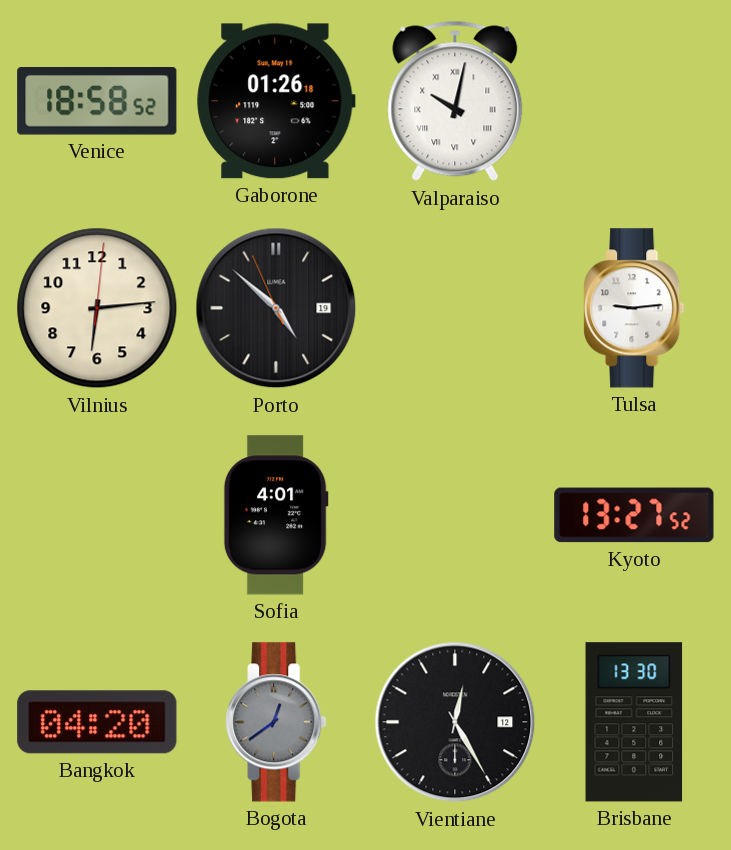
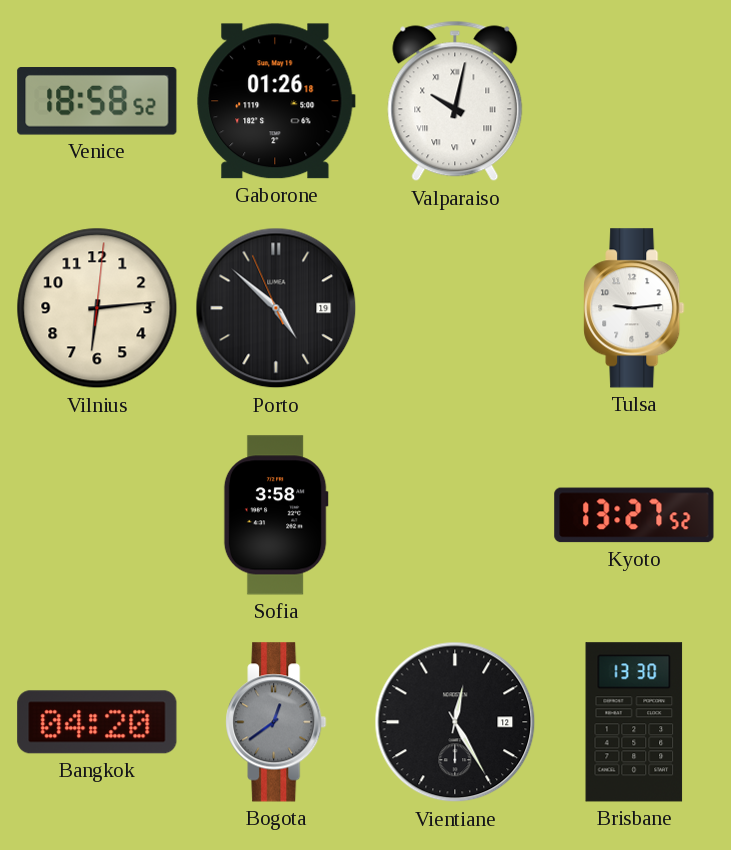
Sofia: 4:01 -> 3:58 (276, 515)
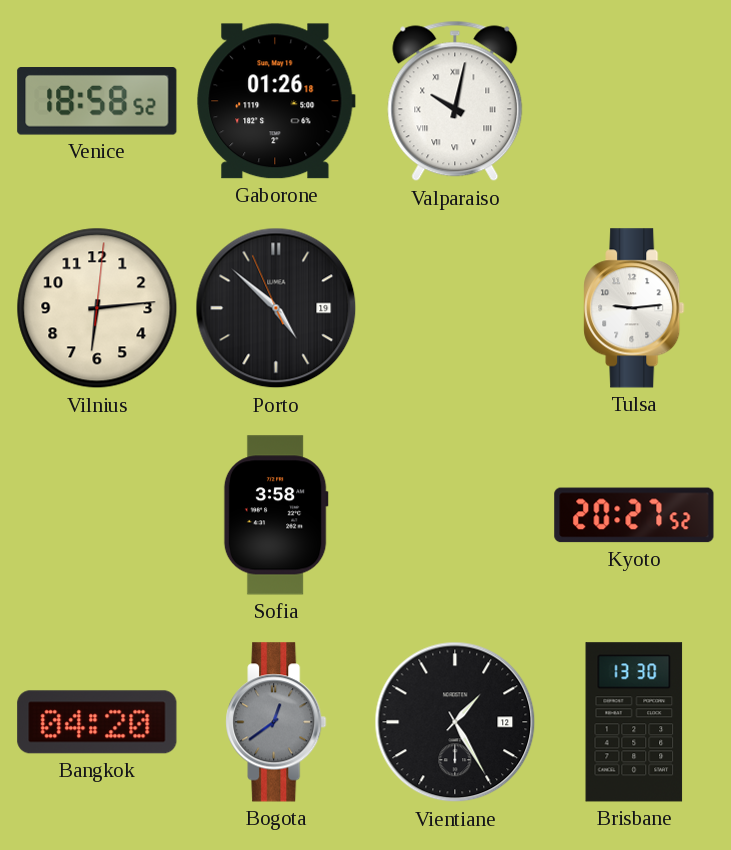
Kyoto: 13:27 -> 20:27 (634, 515)
Vientiane: 12:25 -> 1:25 (455, 722)
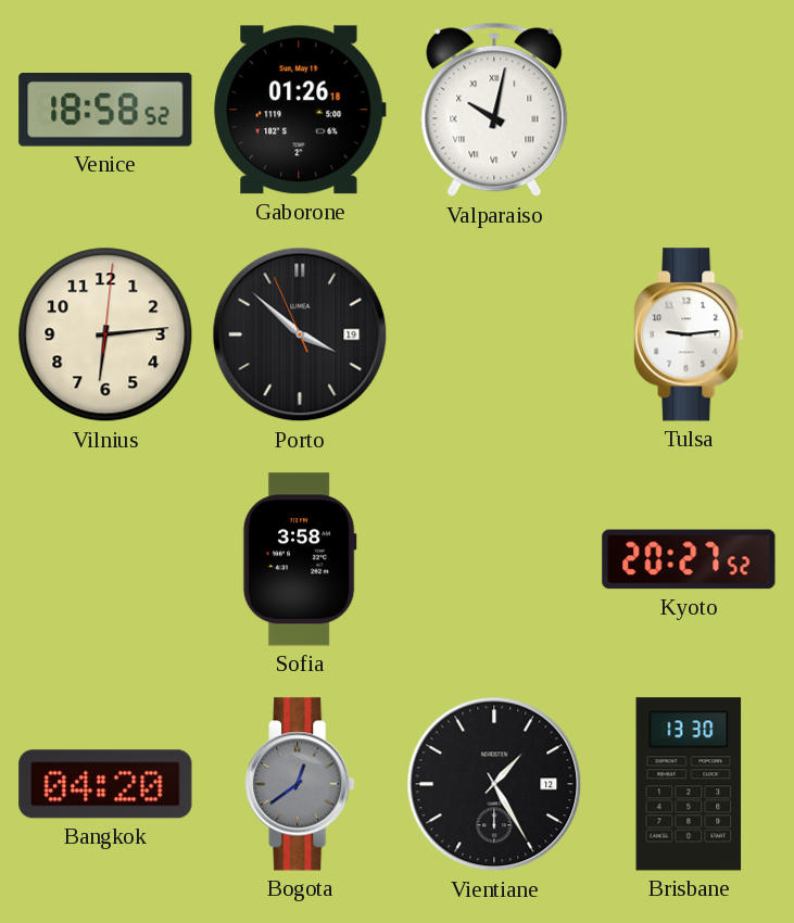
Porto: 4:51 -> 3:51 (300, 334)
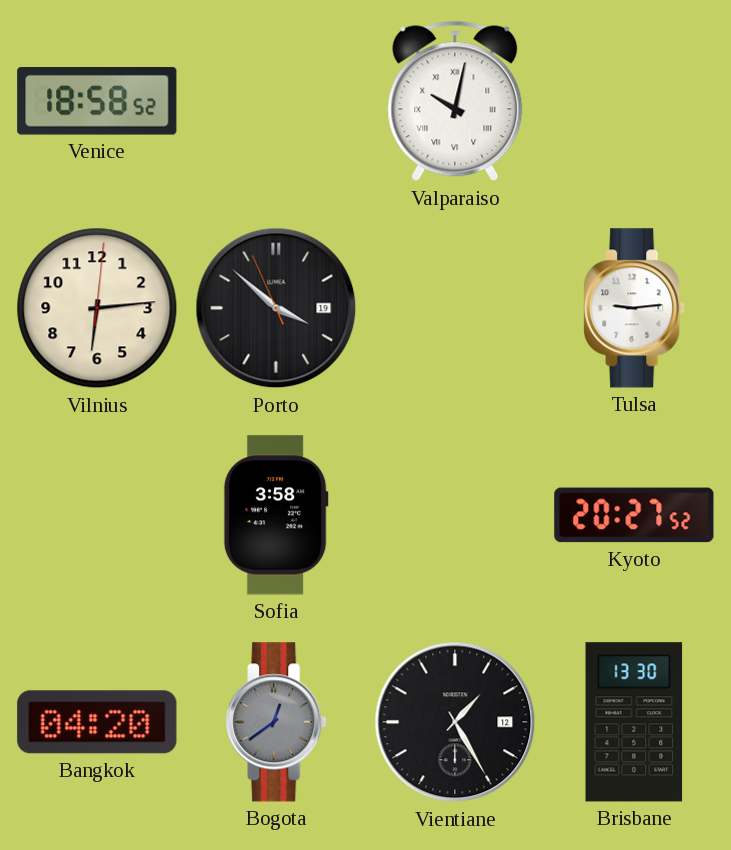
Gaborone: 01:26 -> none (300, 110)
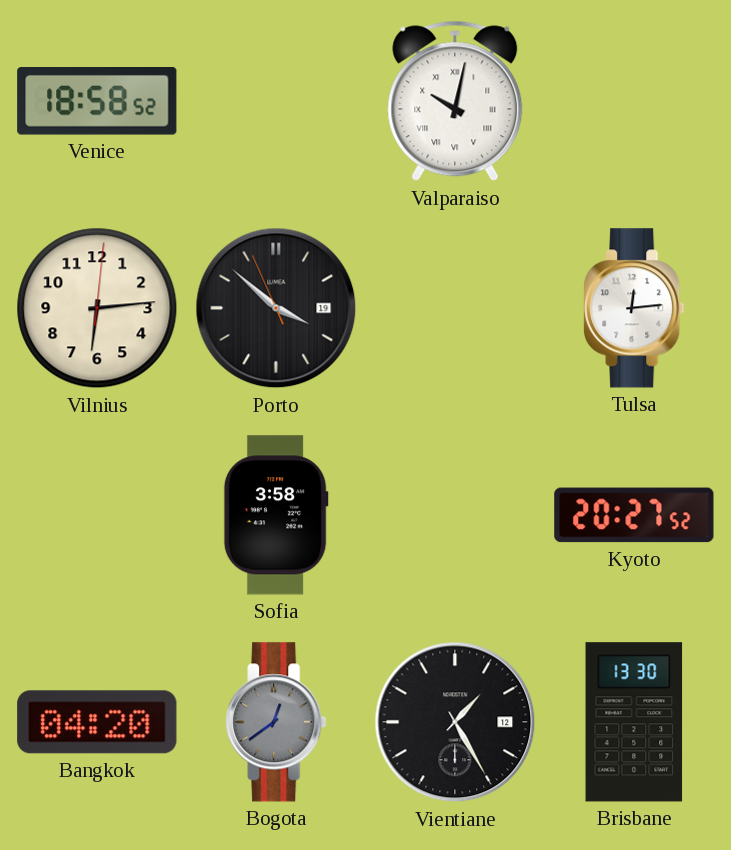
Tulsa: 9:14 -> 12:14 (634, 308)
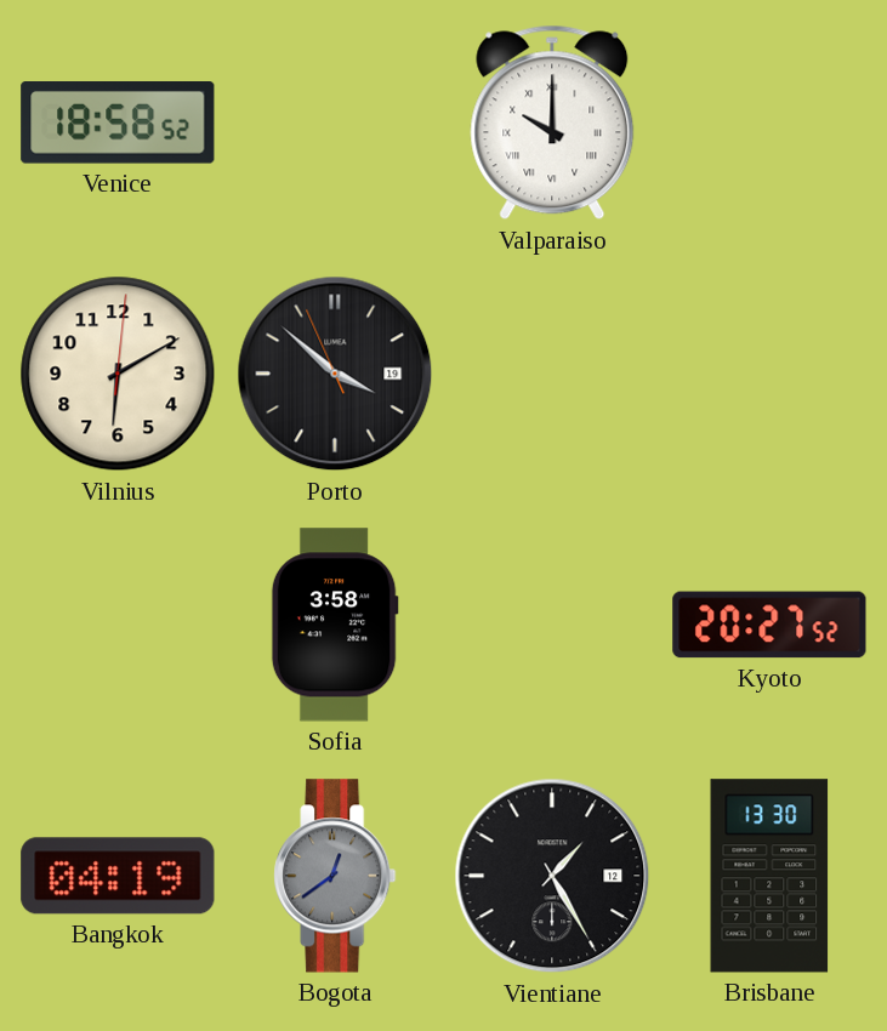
Valparaiso: 10:02 -> 10:00 (552, 123)
Vilnius: 6:14 -> 6:10 (118, 374)
Tulsa: 12:14 -> none (634, 308)
Bangkok: 04:20 -> 04:19 (118, 876)
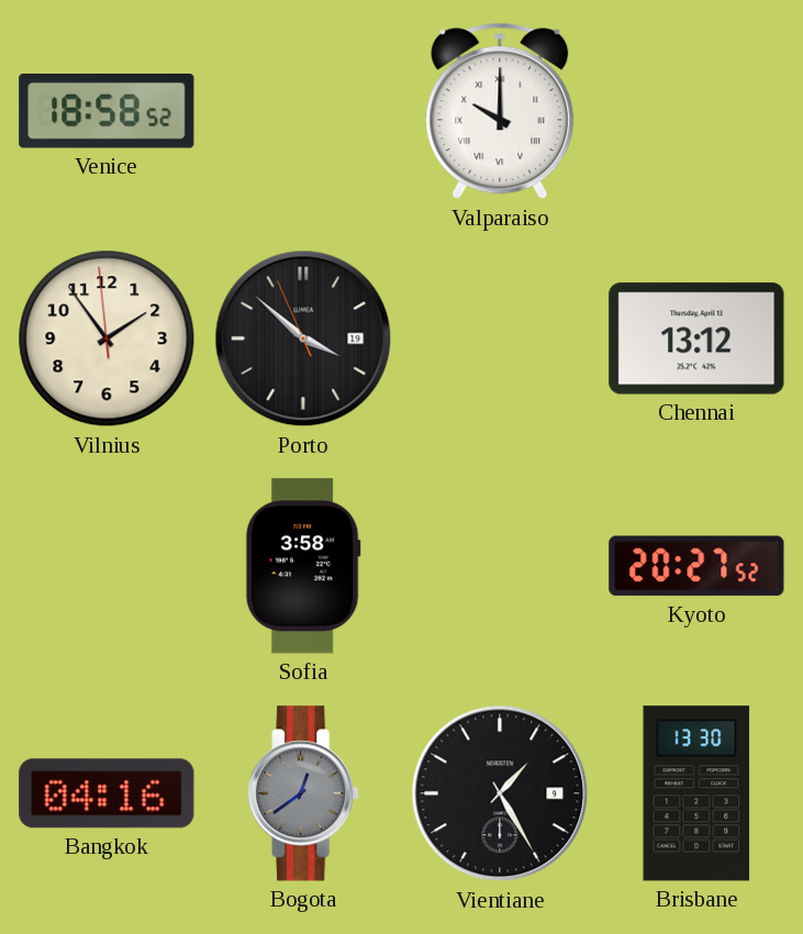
Vilnius: 6:10 -> 1:53 (107, 338)
Chennai: none -> 13:12 (696, 338)
Bangkok: 04:19 -> 04:16 (107, 793)
Vientiane date: 12 -> 9 (500, 793)
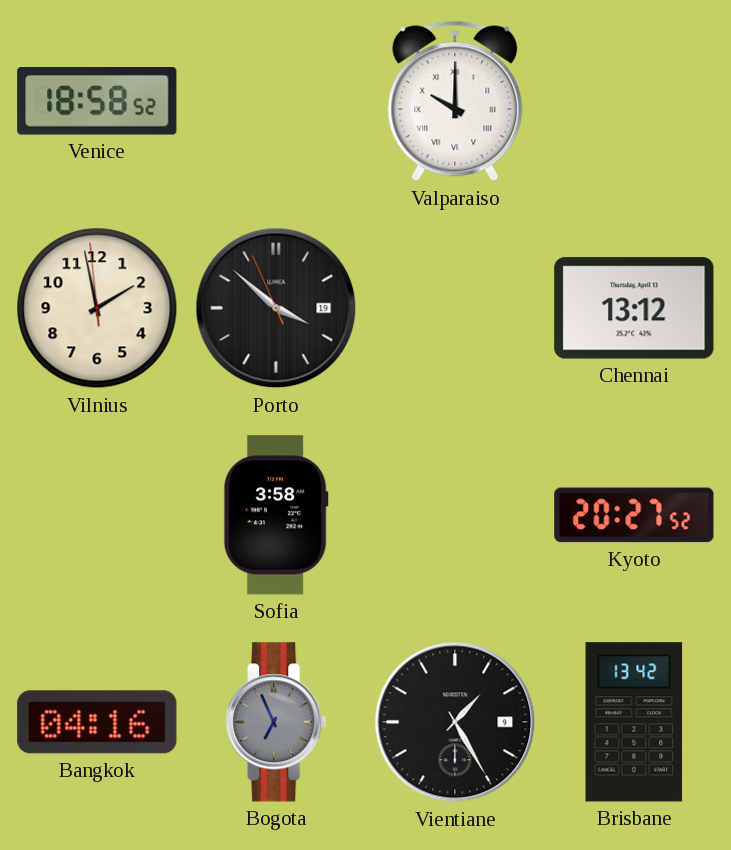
Vilnius: 1:53 -> 1:57 (97, 308)
Bogota: 12:39 -> 6:56 (276, 722)
Brisbane: 13:30 -> 13:42 (634, 722)
